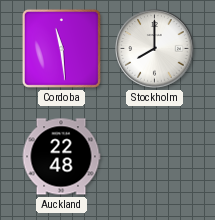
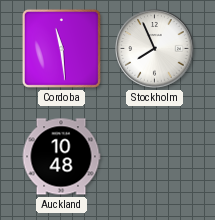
Stockholm: 8:00 -> 7:56 (155, 49)
Auckland: 22:48 -> 10:48 (61, 157)
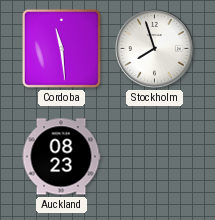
Stockholm: 7:56 -> 7:57 (155, 49)
Auckland: 10:48 -> 08:23 (61, 157)
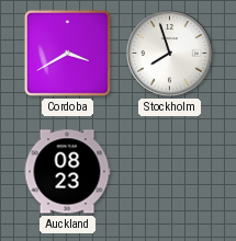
Cordoba: 11:29 -> 3:40 (67, 53)
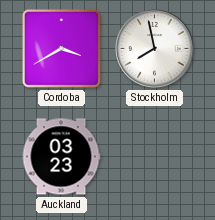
Stockholm: 7:57 -> 7:58 (155, 49)
Auckland: 08:23 -> 03:23 (61, 157)
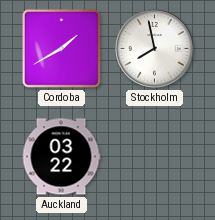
Cordoba: 3:40 -> 1:40 (61, 48)
Auckland: 03:23 -> 03:22 (61, 157)
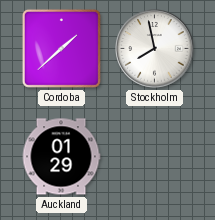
Cordoba: 1:40 -> 1:38 (61, 48)
Auckland: 03:22 -> 01:29 (61, 157)
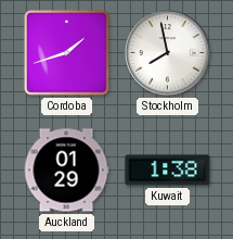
Cordoba: 1:38 -> 1:42 (66, 52)
Kuwait: none -> 1:38 (168, 171)
